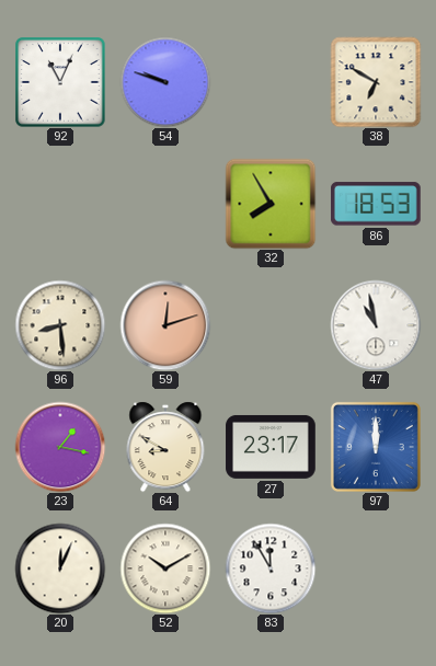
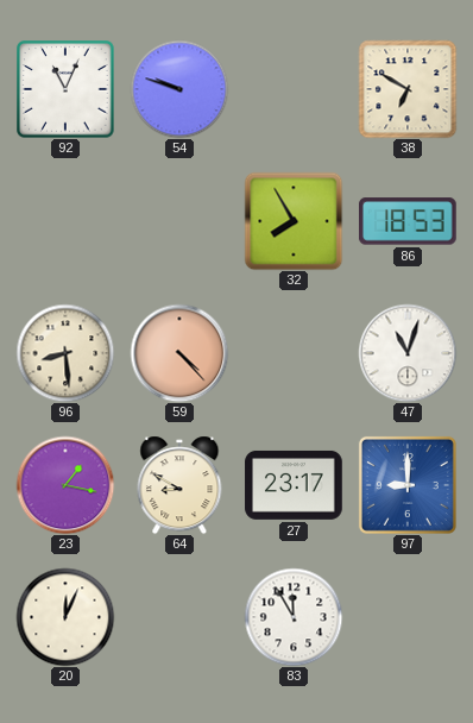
59: 12:12 -> 4:23 (179, 353)
47: 10:58 -> 11:03 (408, 353)
97: 12:00 -> 9:00 (408, 485)
52: 10:10 -> none (165, 569)
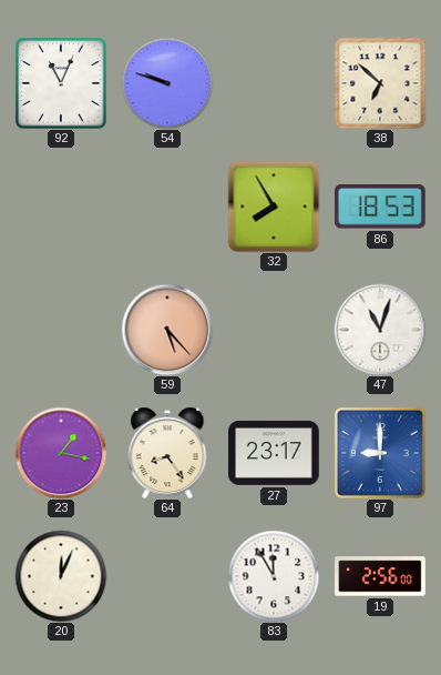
38: 6:50 -> 6:52 (380, 83)
96: 8:29 -> none (65, 353)
59: 4:23 -> 5:23 (167, 330)
64: 8:50 -> 8:24 (167, 453)
19: none -> 2:56 (381, 576)
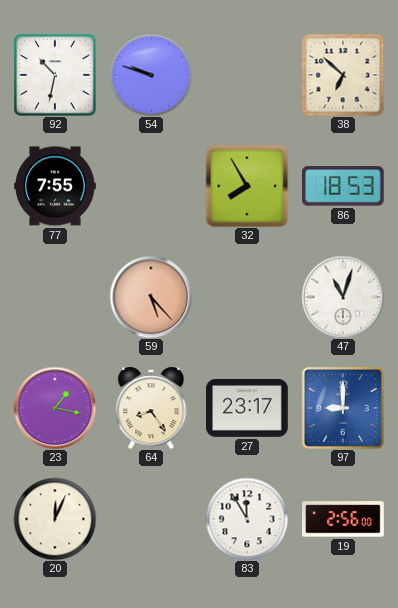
92: 11:04 -> 10:32 (55, 75)
77: none -> 7:55 (55, 186)
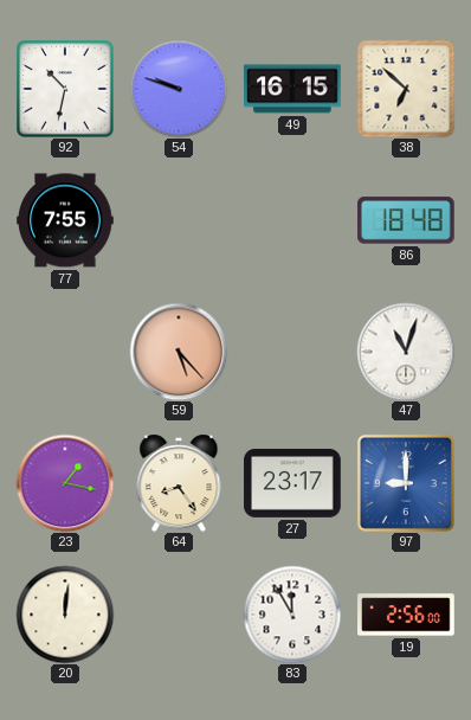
49: none -> 16:15 (292, 89)
32: 7:55 -> none (247, 186)
86: 18:53 -> 18:48 (407, 220)
20: 12:04 -> 12:01 (65, 615)
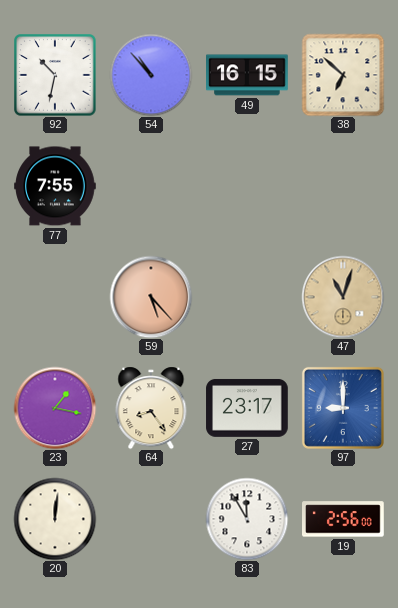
54: 9:48 -> 10:53 (151, 75)
86: 18:48 -> none (407, 220)
47 dial: white -> champagne (343, 297)
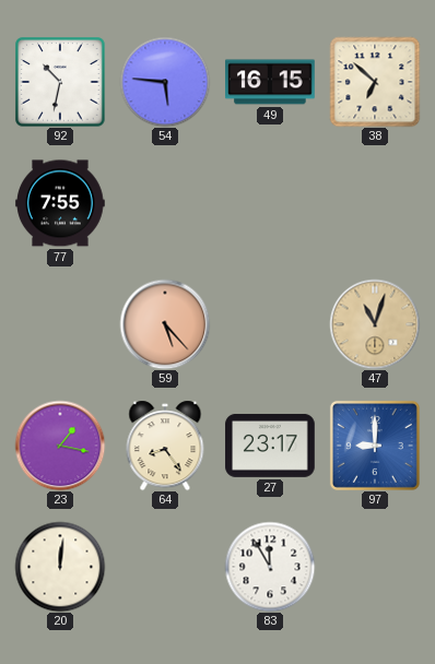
54: 10:53 -> 5:46 (165, 82)
19: 2:56 -> none (344, 519)
